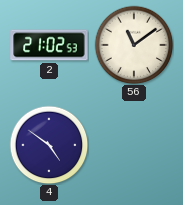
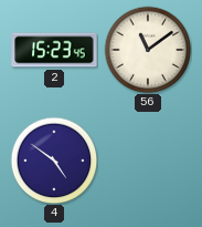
2: 21:02 -> 15:23 (54, 50)
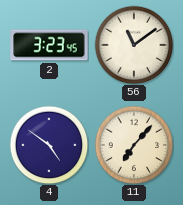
2: 15:23 -> 3:23 (49, 45)
11: none -> 7:07 (134, 145)
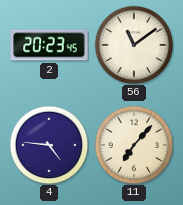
2: 3:23 -> 20:23 (49, 45)
4: 4:51 -> 4:46 (49, 145)
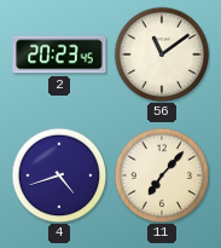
4: 4:46 -> 4:42 (59, 175)
